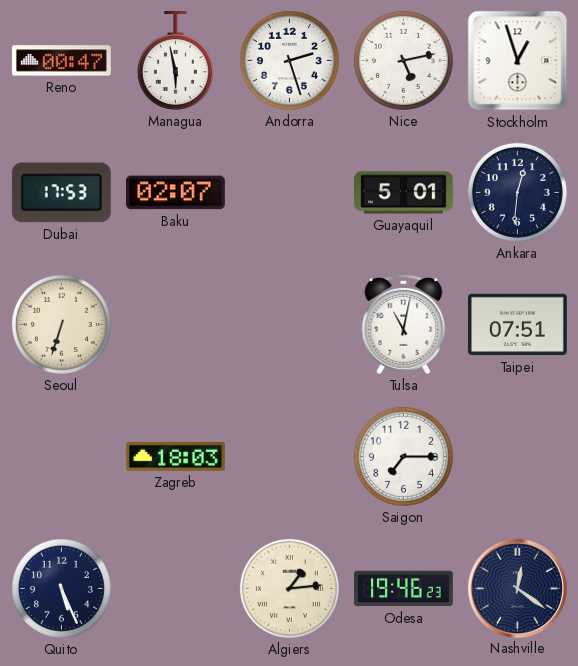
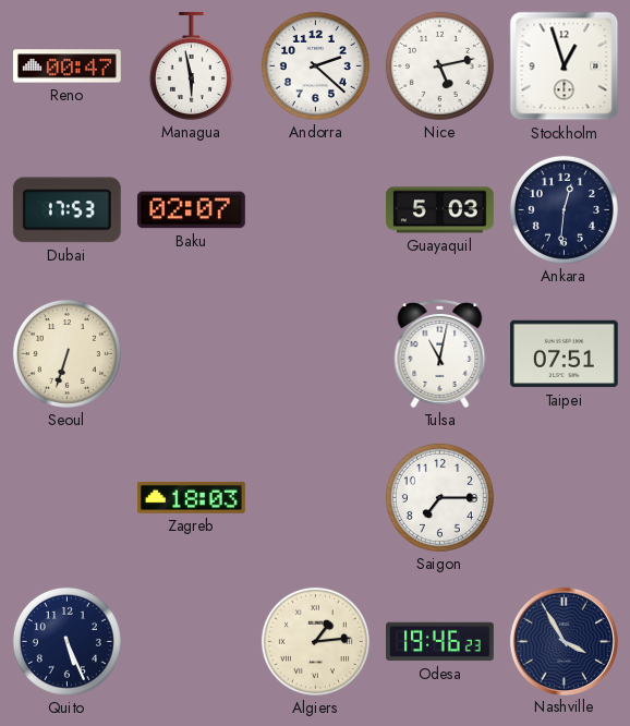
Andorra: 2:27 -> 2:22 (315, 65)
Guayaquil: 5:01 -> 5:03 (440, 210)
Nashville: 12:21 -> 3:55 (564, 641)
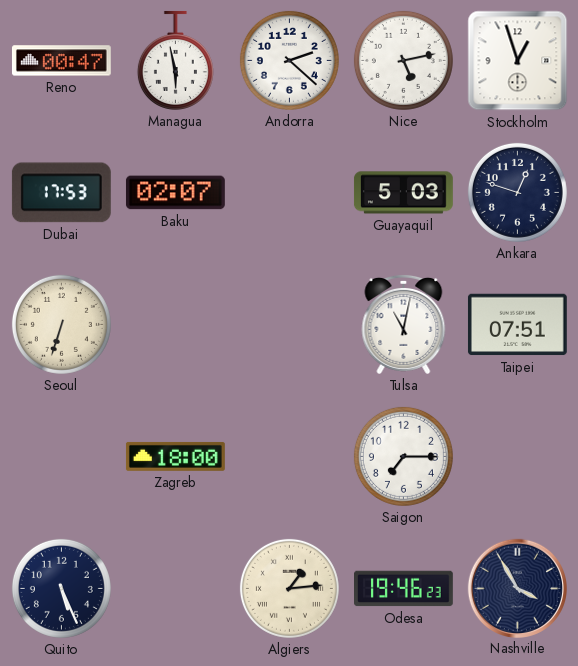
Ankara: 12:31 -> 12:48 (517, 192)
Zagreb: 18:03 -> 18:00 (175, 456)
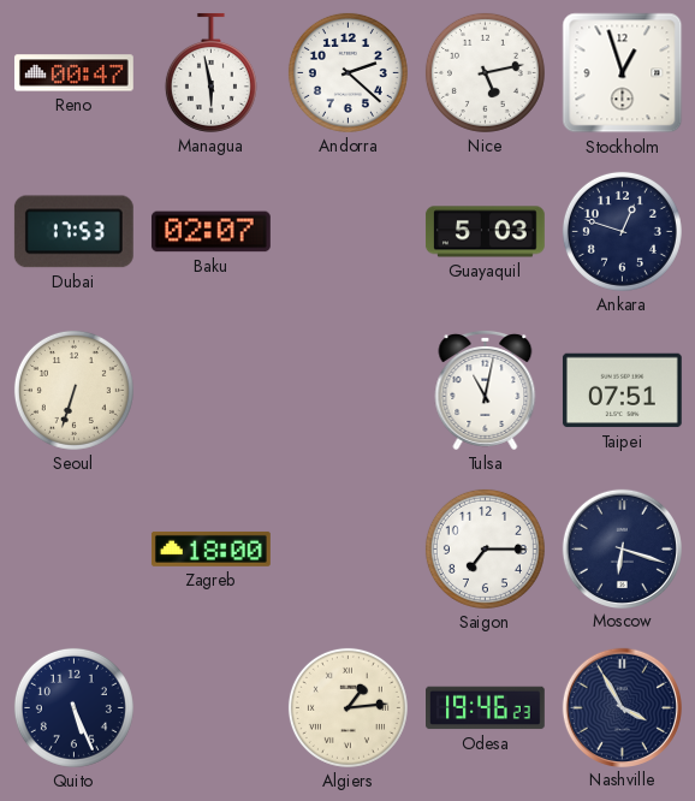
Moscow: none -> 6:18 (622, 548)
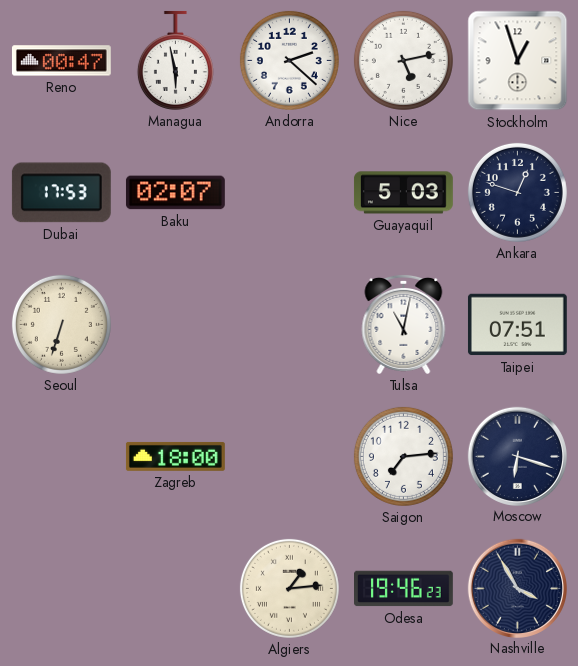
Saigon: 7:15 -> 7:14 (403, 456)
Quito: 5:26 -> none (73, 707)
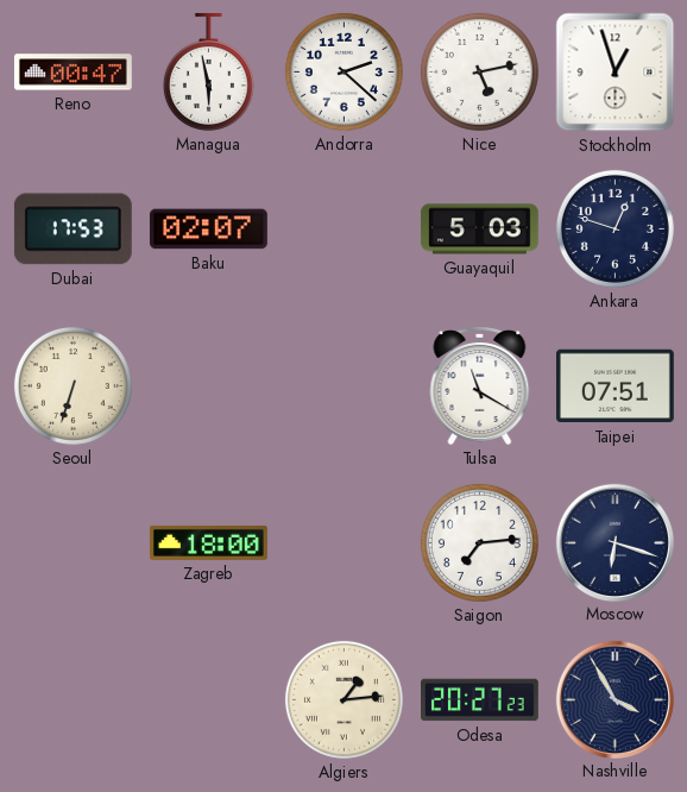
Tulsa: 11:02 -> 11:20 (480, 385)
Odesa: 19:46 -> 20:27 (480, 700)
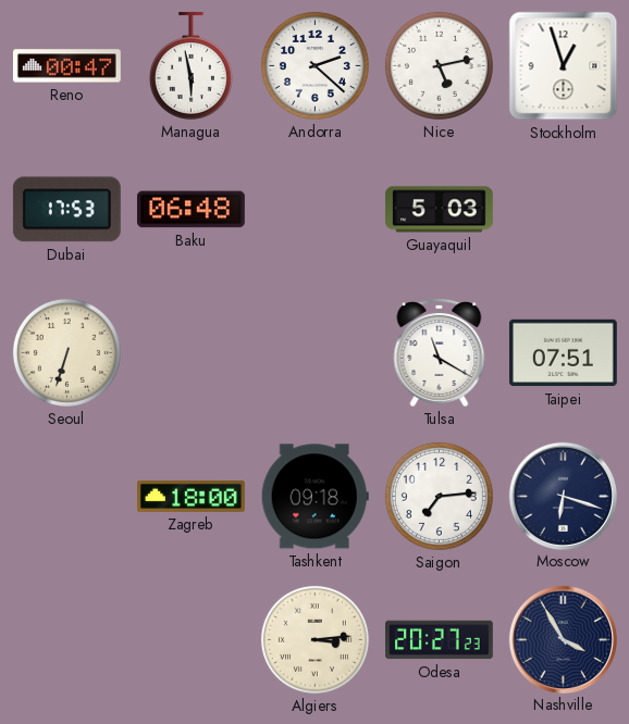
Baku: 02:07 -> 06:48 (190, 210)
Ankara: 12:48 -> none (614, 228)
Tashkent: none -> 09:18 (314, 497)
Algiers: 1:14 -> 3:14 (314, 639)
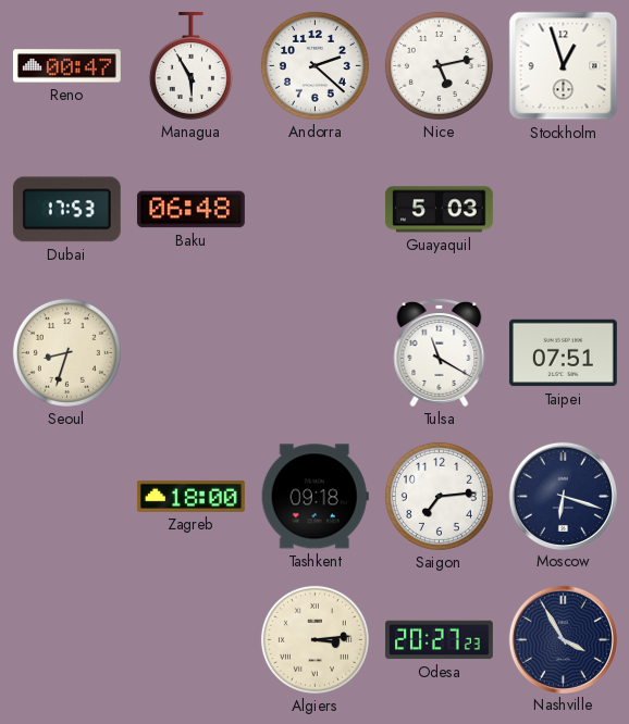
Managua: 5:58 -> 5:55 (190, 65)
Seoul: 6:33 -> 8:33 (66, 352)
